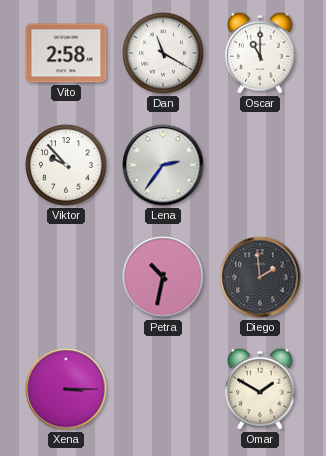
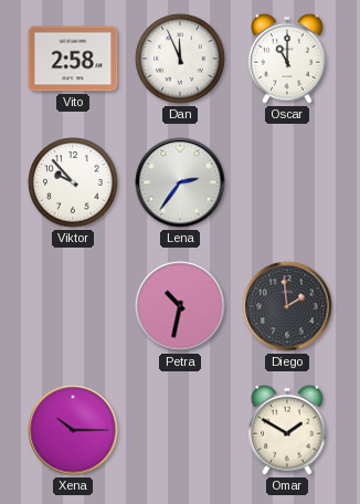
Dan: 11:20 -> 11:56 (180, 59)
Xena: 3:15 -> 10:15 (73, 430)
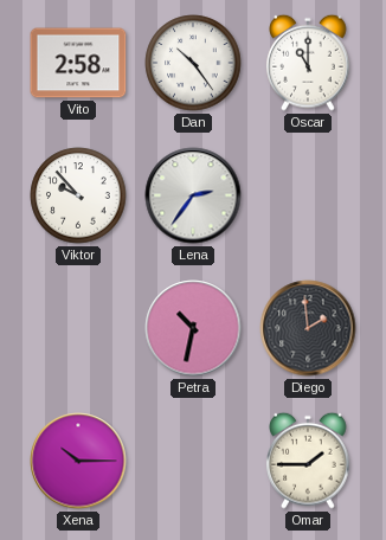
Dan: 11:56 -> 10:24 (193, 63)
Omar: 1:50 -> 1:45 (308, 461)
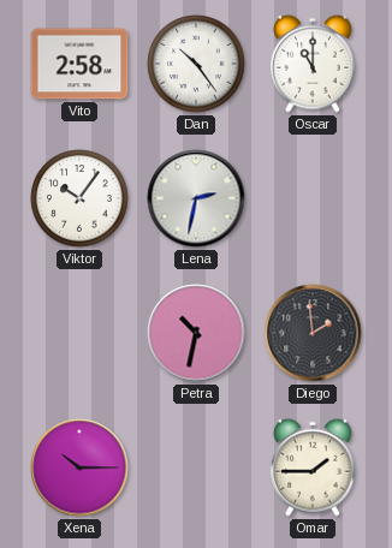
Viktor: 9:53 -> 10:06 (79, 198)
Lena: 2:36 -> 2:32 (196, 198)
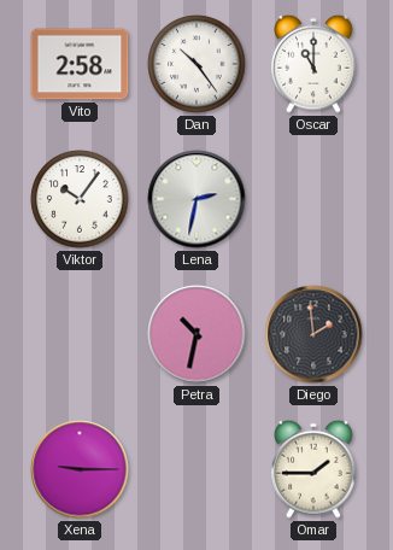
Xena: 10:15 -> 9:15 (80, 469)
